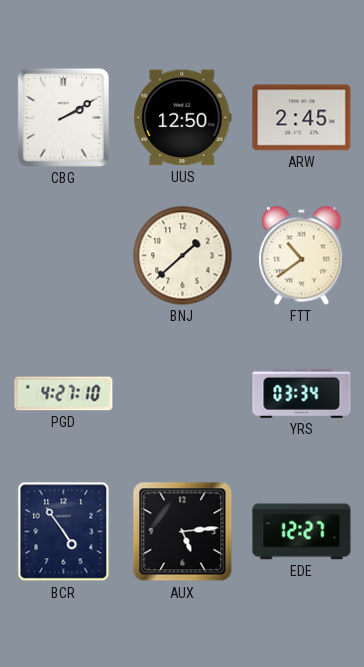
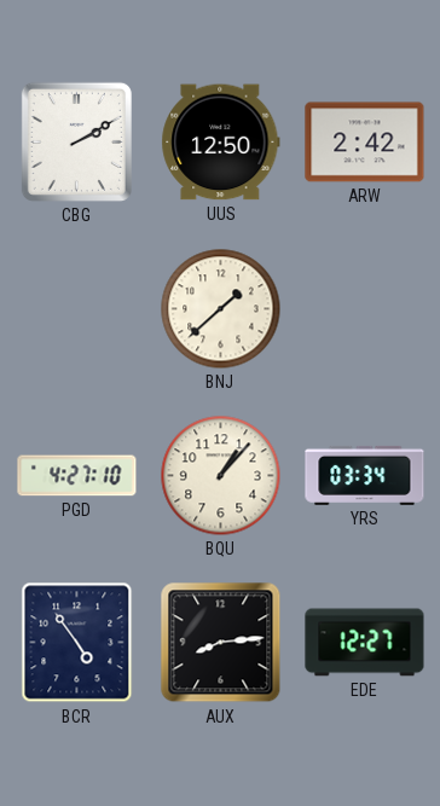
ARW: 2:45 -> 2:42 (365, 143)
FTT: 10:39 -> none (302, 256)
BQU: none -> 1:07 (221, 476)
AUX: 5:14 -> 8:14 (221, 643)
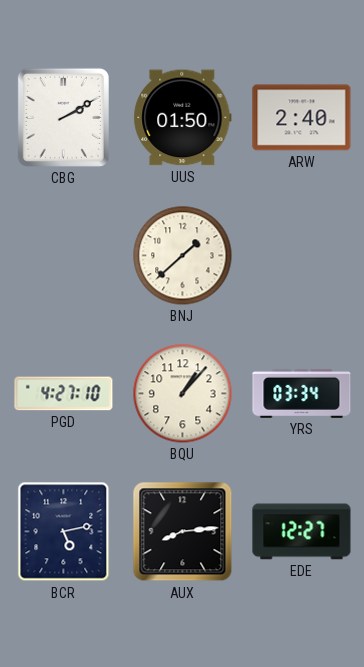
UUS: 12:50 -> 01:50 (183, 118)
ARW: 2:42 -> 2:40 (302, 118)
BCR: 4:54 -> 5:13 (64, 532)
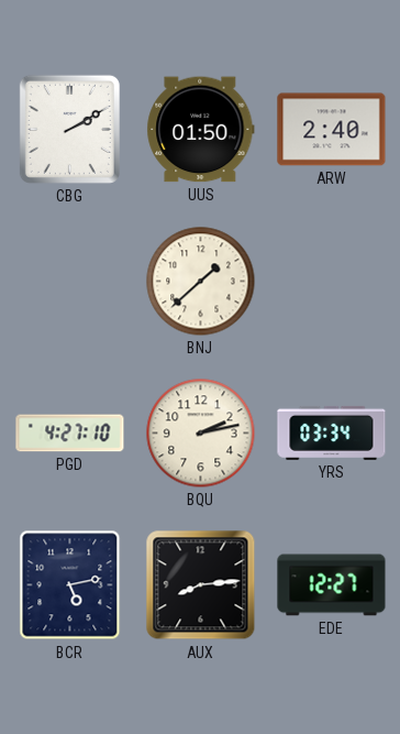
BQU: 1:07 -> 2:13 (201, 434)
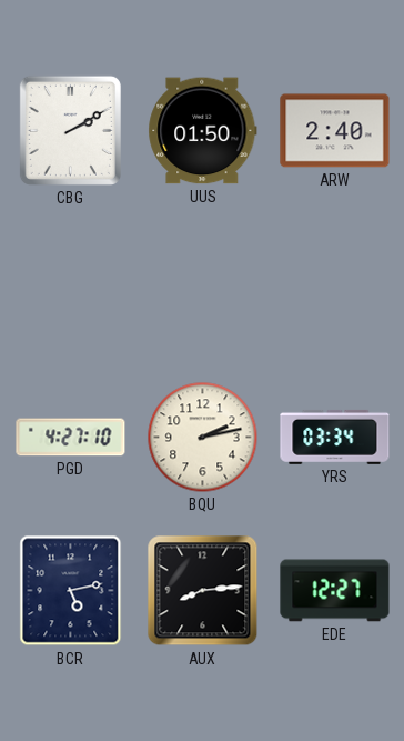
BNJ: 1:38 -> none (201, 282)
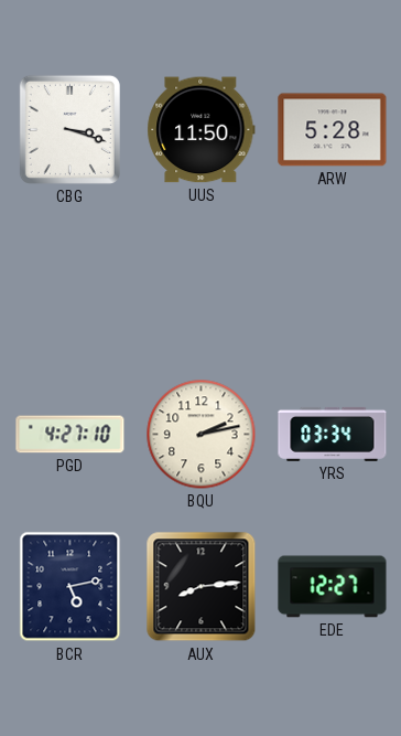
CBG: 2:10 -> 3:18 (69, 129)
UUS: 01:50 -> 11:50 (202, 130)
ARW: 2:40 -> 5:28 (333, 130)
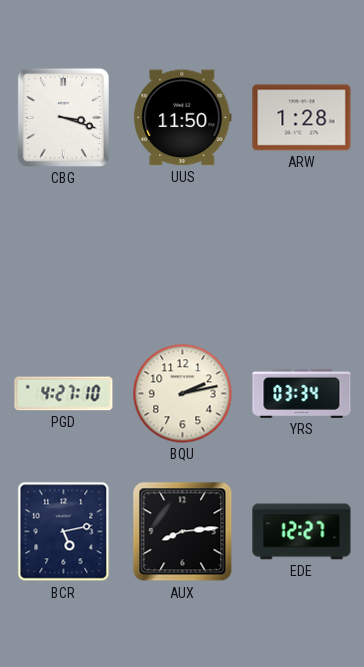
ARW: 5:28 -> 1:28 (302, 118)
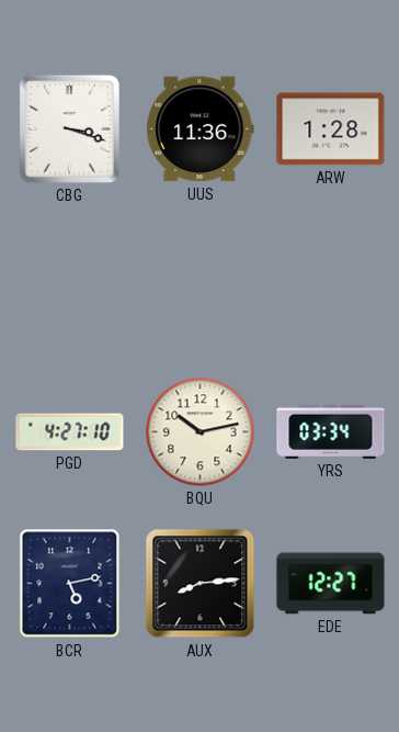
UUS: 11:50 -> 11:36 (201, 129)
BQU: 2:13 -> 10:13 (201, 432)
